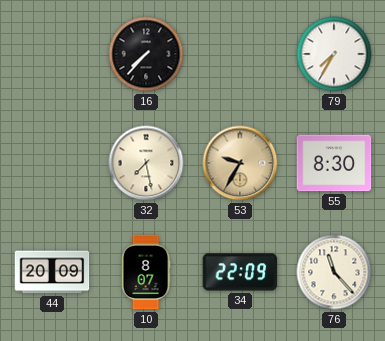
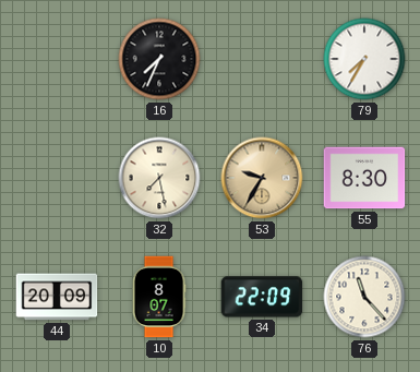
16: 7:37 -> 7:34 (159, 59)
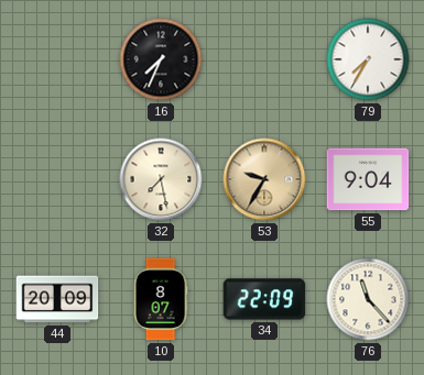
55: 8:30 -> 9:04 (368, 179)
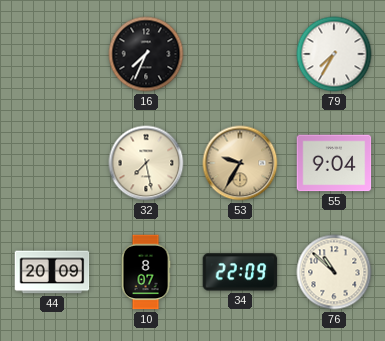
76: 11:23 -> 10:52 (334, 272)
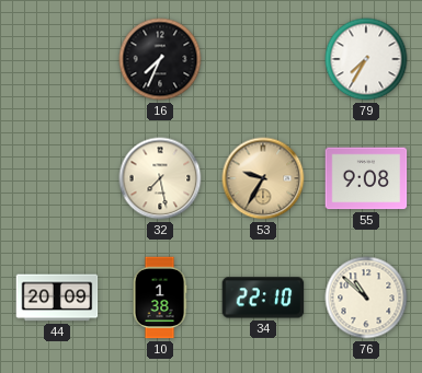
55: 9:04 -> 9:08 (366, 178)
10: 8:07 -> 1:38 (160, 298)
34: 22:09 -> 22:10 (263, 298)
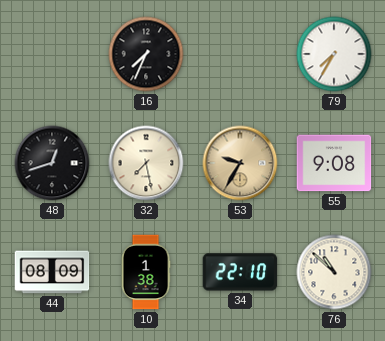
48: none -> 12:42 (52, 163)
44: 20:09 -> 08:09 (52, 272)
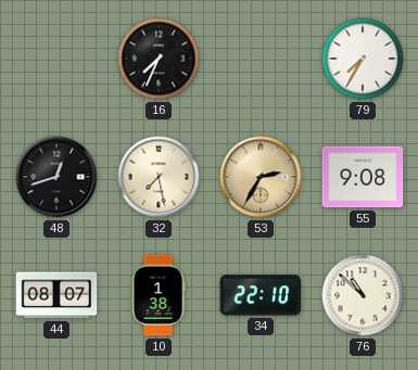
53: 9:35 -> 2:35 (261, 177)
44: 08:09 -> 08:07 (56, 295)
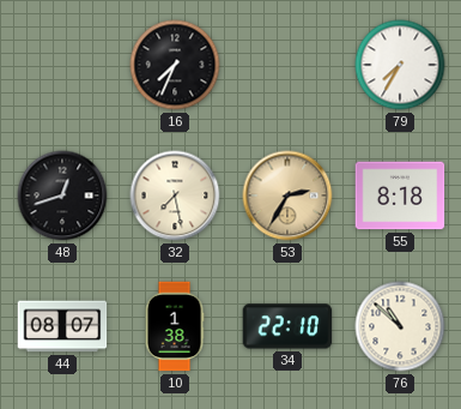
55: 9:08 -> 8:18 (400, 196)
